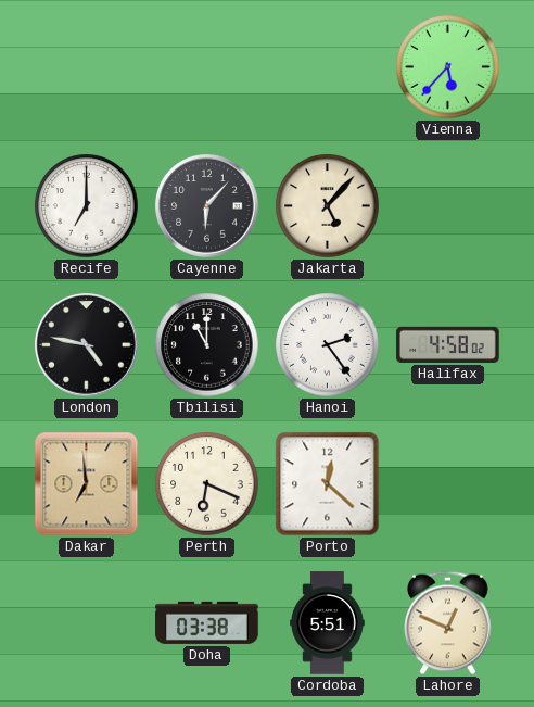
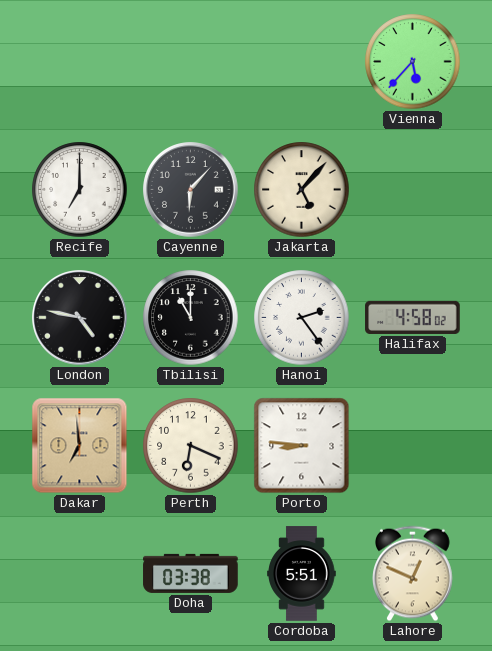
Porto: 12:22 -> 8:46 (302, 446)
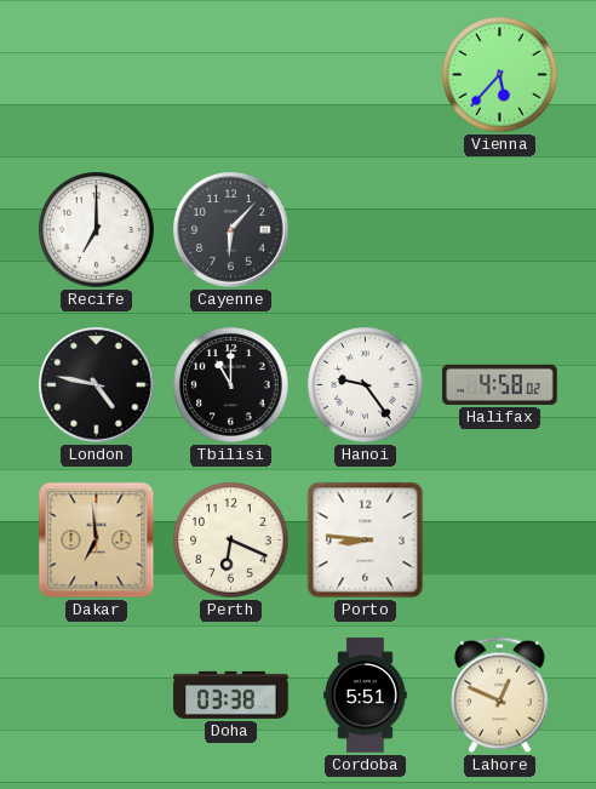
Jakarta: 5:07 -> none (302, 190)
Hanoi: 2:24 -> 9:24 (366, 385)
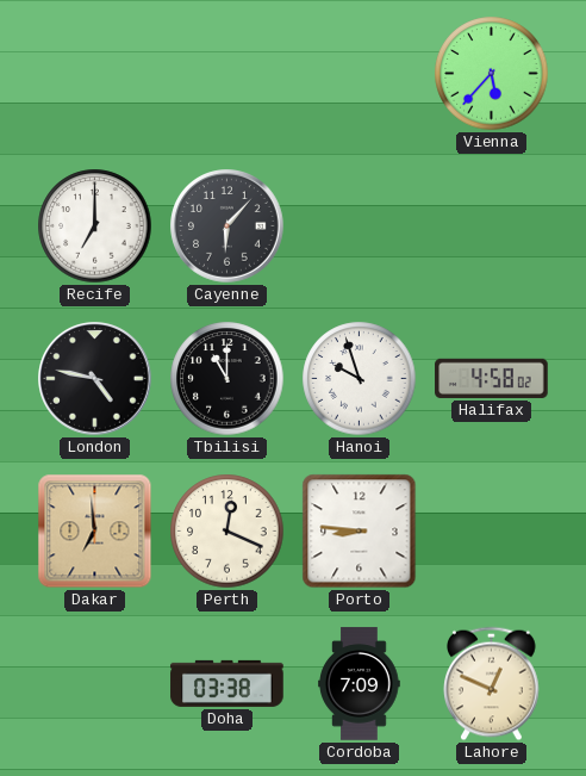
Hanoi: 9:24 -> 9:57 (360, 379)
Perth: 6:19 -> 12:19 (227, 532)
Cordoba: 5:51 -> 7:09 (360, 684)
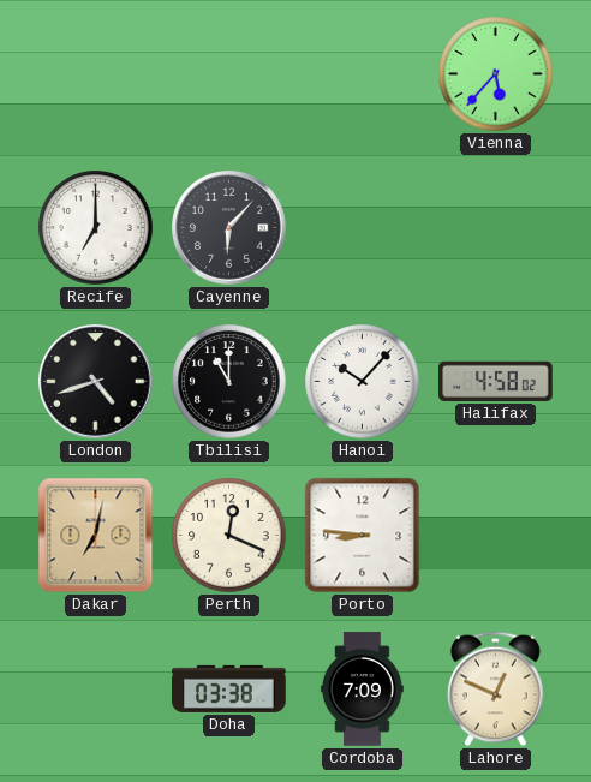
London: 4:47 -> 4:42 (96, 382)
Hanoi: 9:57 -> 10:07 (363, 382)
Dakar: 6:59 -> 7:02 (96, 536)
